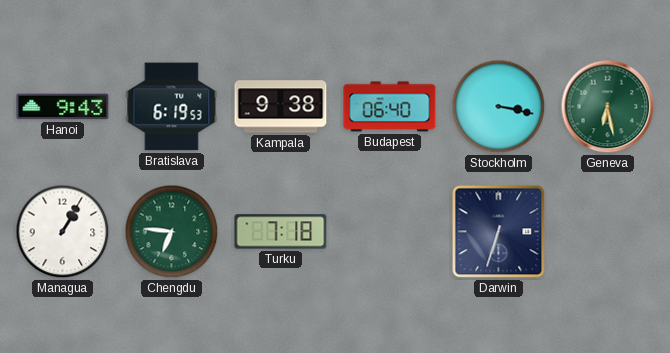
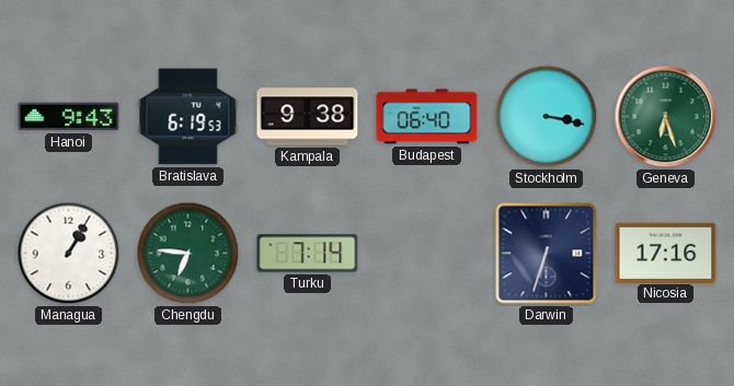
Geneva: 6:28 -> 6:27 (666, 117)
Turku: 7:18 -> 7:14 (308, 254)
Nicosia: none -> 17:16 (666, 253)
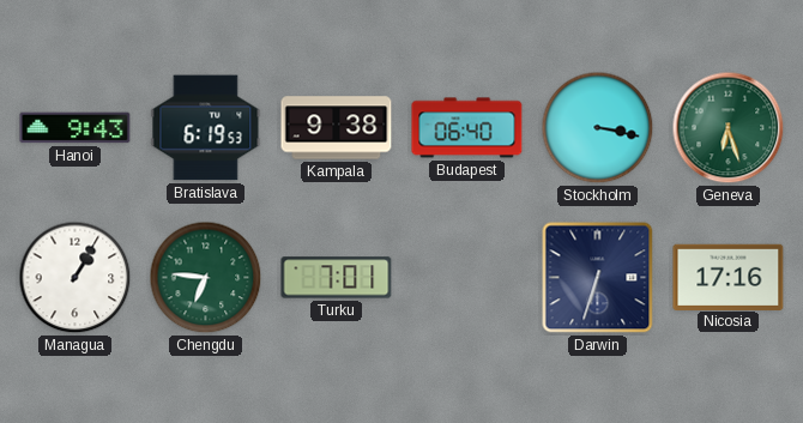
Turku: 7:14 -> 7:01 (337, 278)
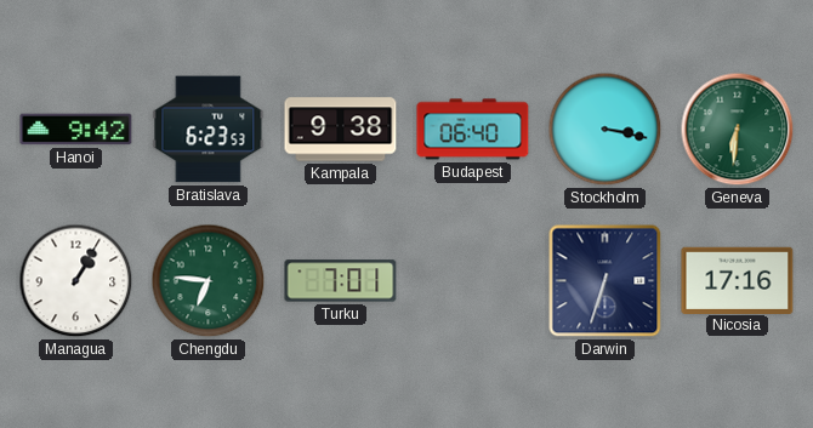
Hanoi: 9:43 -> 9:42 (76, 130)
Bratislava: 6:19 -> 6:23 (209, 130)
Geneva: 6:27 -> 6:31 (738, 130)
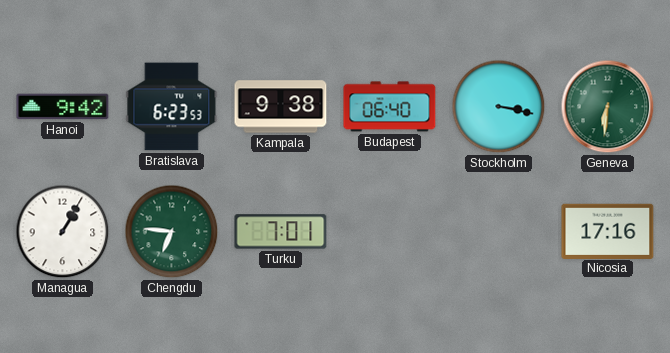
Darwin: 6:33 -> none (606, 281)
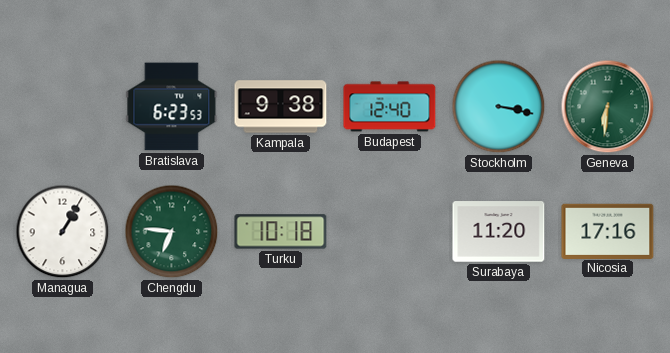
Hanoi: 9:42 -> none (63, 107)
Budapest: 06:40 -> 12:40 (390, 107)
Turku: 7:01 -> 10:18 (281, 232)
Surabaya: none -> 11:20 (499, 232)
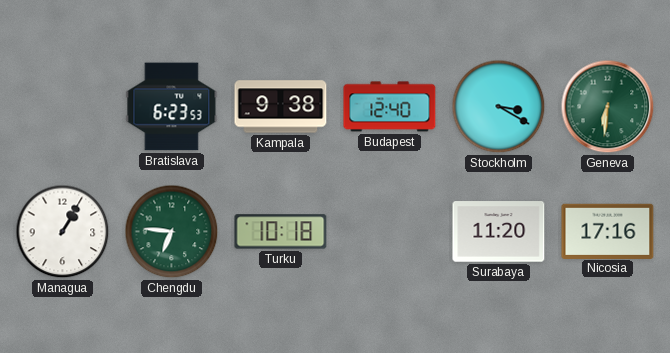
Stockholm: 3:17 -> 3:20 (499, 107)
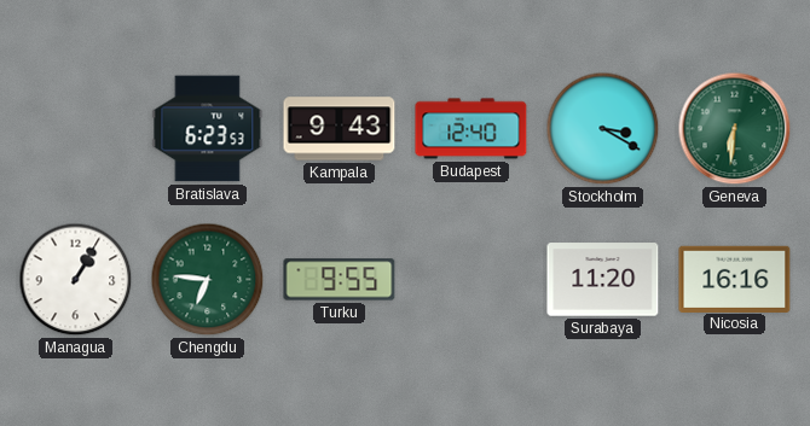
Kampala: 9:38 -> 9:43 (340, 129)
Turku: 10:18 -> 9:55 (340, 280)
Nicosia: 17:16 -> 16:16 (735, 279)
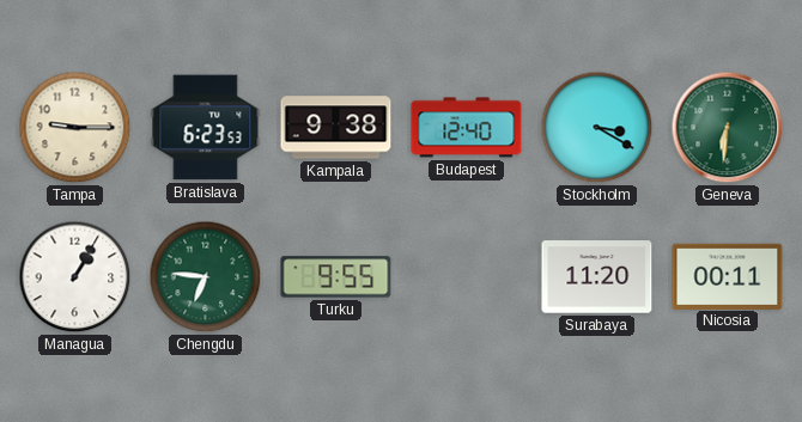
Tampa: none -> 9:15 (75, 128)
Kampala: 9:43 -> 9:38 (336, 128)
Nicosia: 16:16 -> 00:11 (728, 276)
